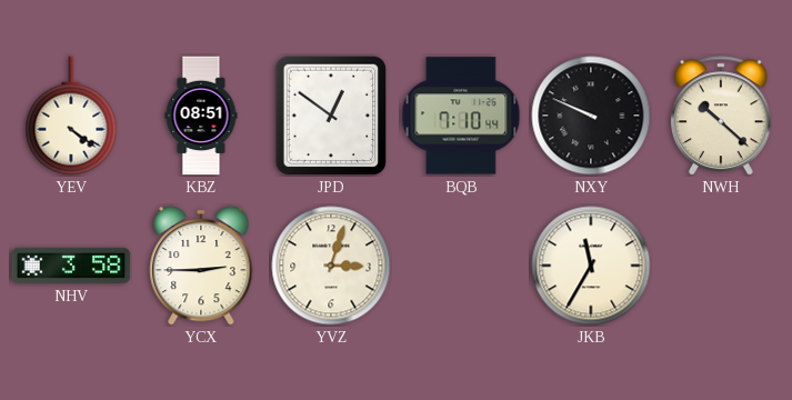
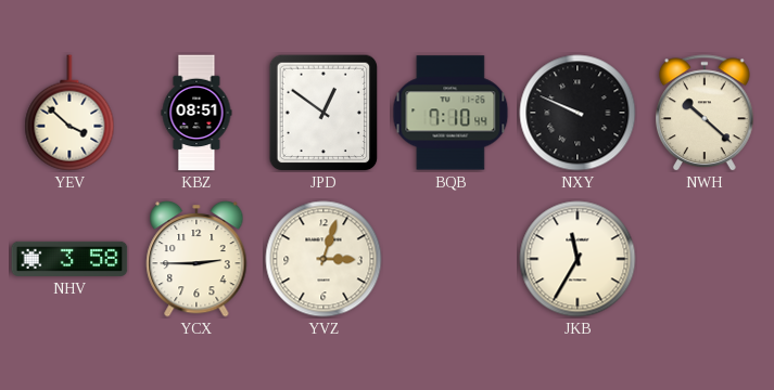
YEV: 4:21 -> 3:52 (69, 113)
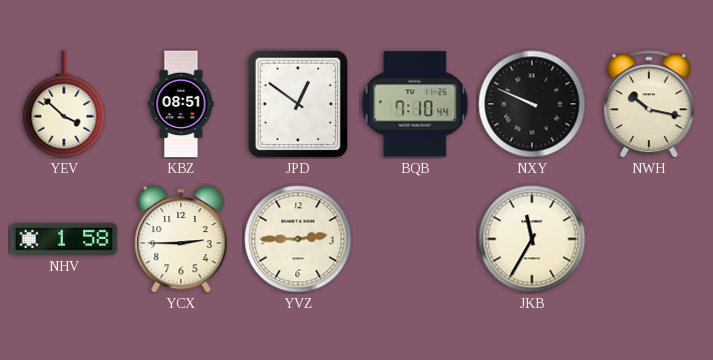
NWH: 10:22 -> 10:17 (650, 104)
NHV: 3:58 -> 1:58 (64, 239)
YVZ: 3:03 -> 2:45 (298, 239)
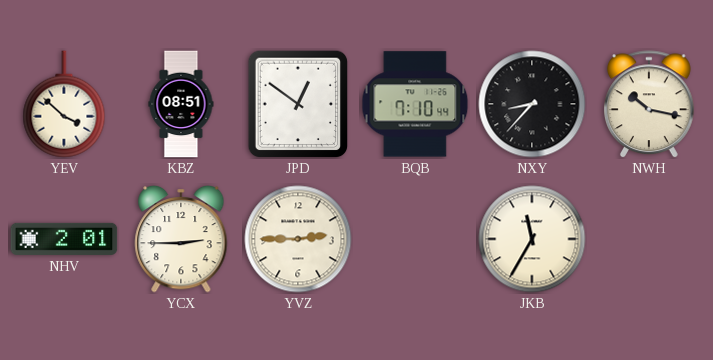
NXY: 9:49 -> 8:37 (532, 104)
NHV: 1:58 -> 2:01 (64, 239)
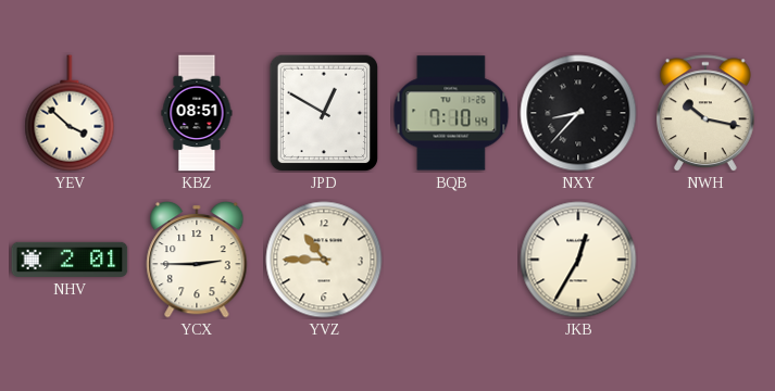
JPD: 12:51 -> 12:50 (324, 113)
YVZ: 2:45 -> 10:45 (324, 260)
JKB: 11:35 -> 12:35 (578, 260)
